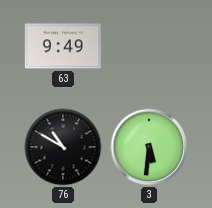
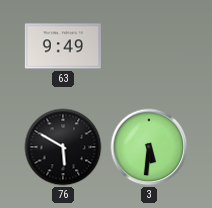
76: 10:50 -> 5:50 (63, 147)
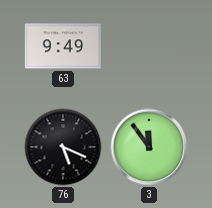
76: 5:50 -> 5:19 (63, 147)
3: 5:31 -> 11:54 (149, 147)
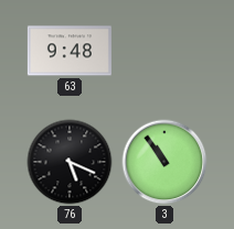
63: 9:49 -> 9:48 (70, 51)
3: 11:54 -> 10:54 (164, 162)
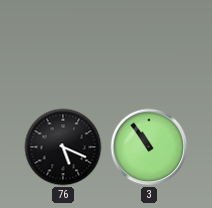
63: 9:48 -> none (70, 51)
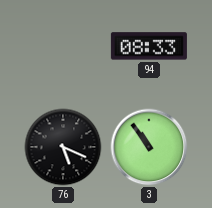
94: none -> 08:33 (149, 46)
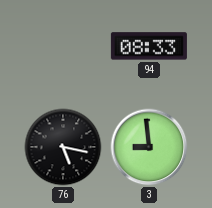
76: 5:19 -> 5:17 (63, 147)
3: 10:54 -> 8:59 (149, 147)
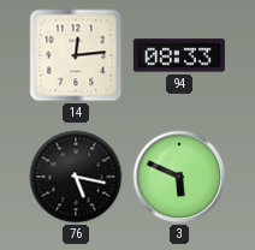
14: none -> 12:14 (76, 55)
3: 8:59 -> 5:49 (179, 177)
